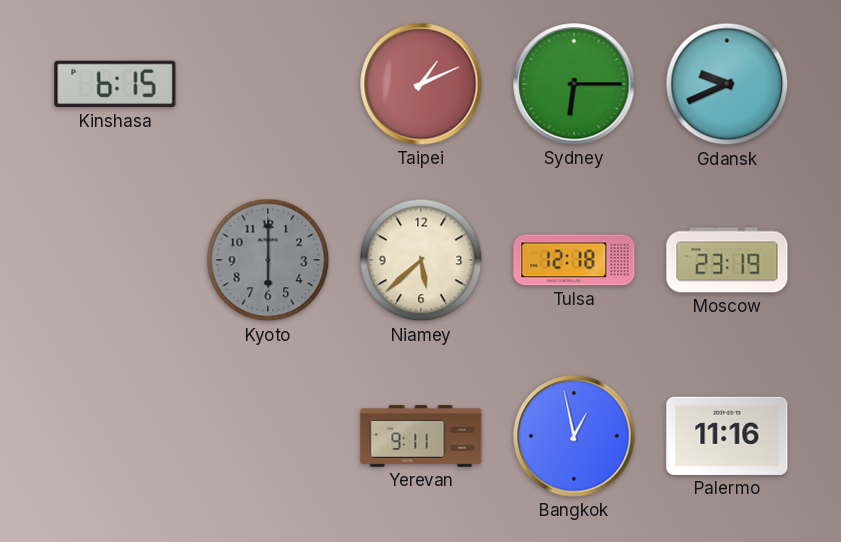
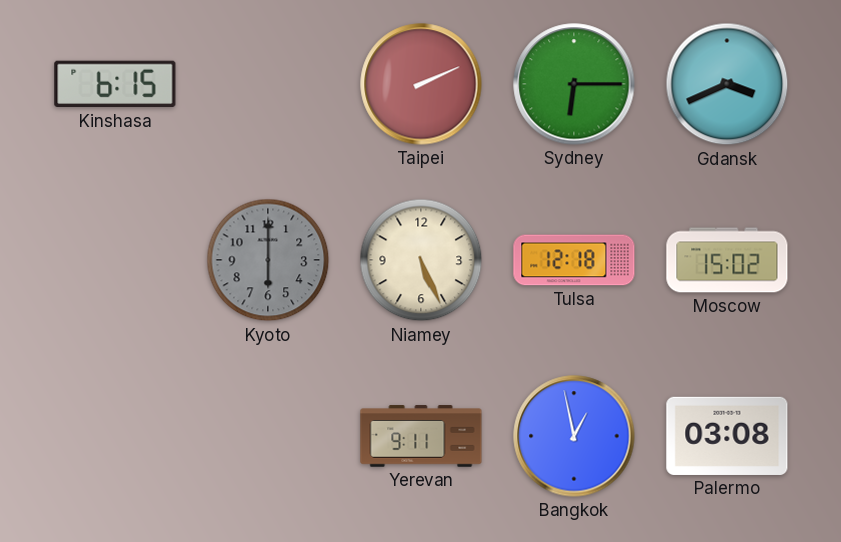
Taipei: 1:11 -> 2:11 (421, 84)
Gdansk: 9:41 -> 3:41 (727, 84)
Niamey: 5:38 -> 5:26 (421, 260)
Moscow: 23:19 -> 15:02 (727, 260)
Palermo: 11:16 -> 03:08 (727, 436)
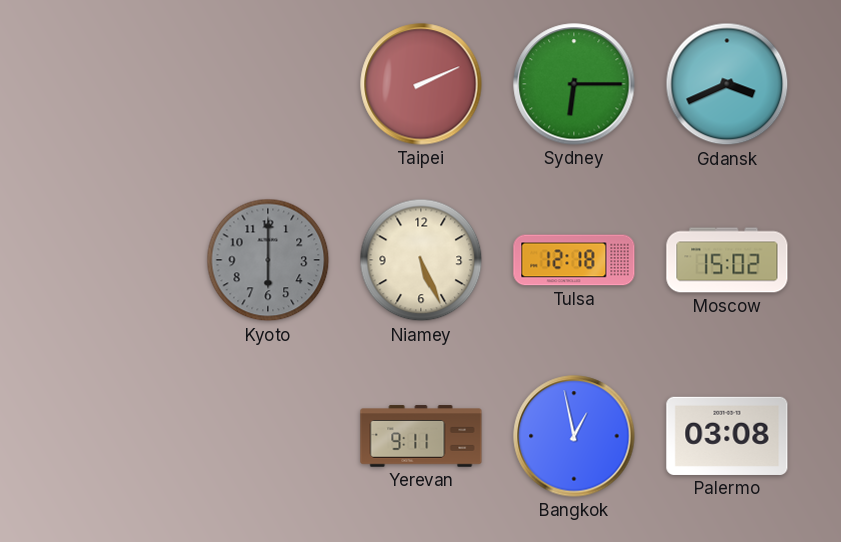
Kinshasa: 6:15 -> none (115, 84)
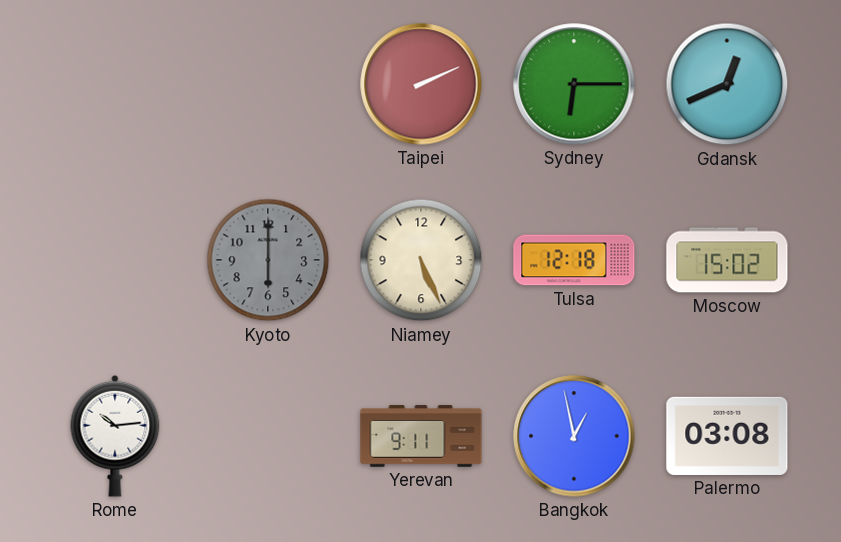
Gdansk: 3:41 -> 12:41 (727, 84)
Rome: none -> 10:14 (115, 436)
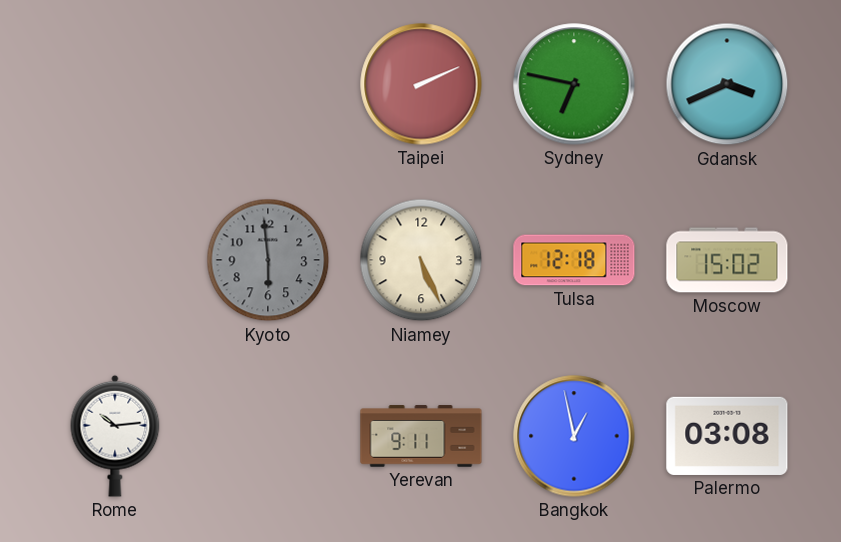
Sydney: 6:15 -> 6:47 (574, 84)
Gdansk: 12:41 -> 3:41 (727, 84)
Kyoto: 6:00 -> 5:59 (268, 260)
